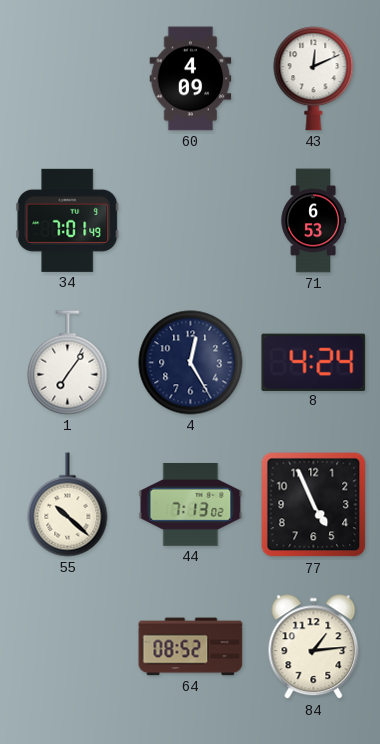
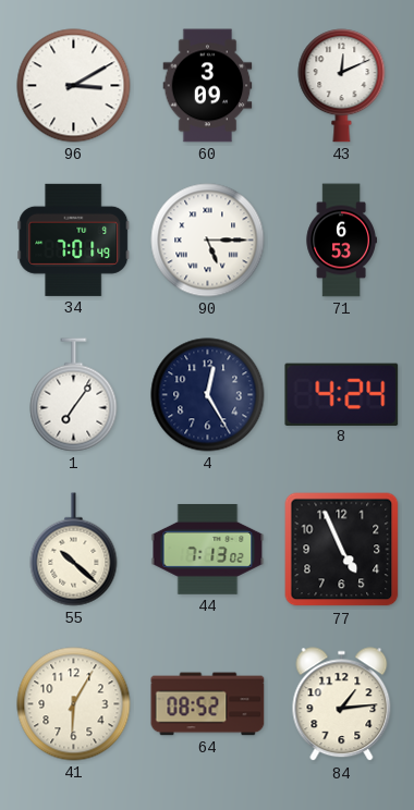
96: none -> 3:10 (74, 86)
60: 4:09 -> 3:09 (208, 86)
90: none -> 5:15 (208, 241)
41: none -> 6:05 (74, 704)
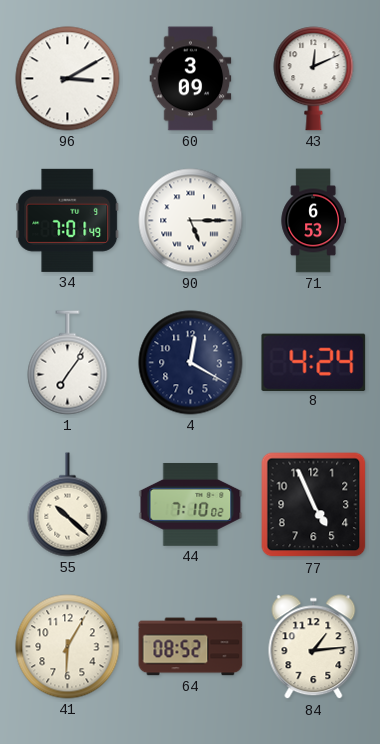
4: 12:25 -> 12:20 (191, 363)
44: 7:13 -> 7:10 (191, 504)
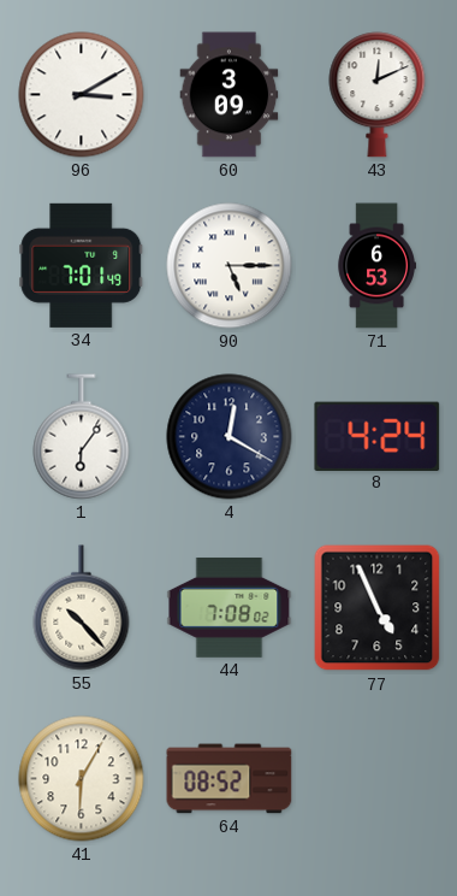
1: 7:06 -> 6:06 (82, 437)
55: 10:22 -> 10:23 (82, 608)
44: 7:10 -> 7:08 (230, 607)
84: 1:14 -> none (314, 647)
